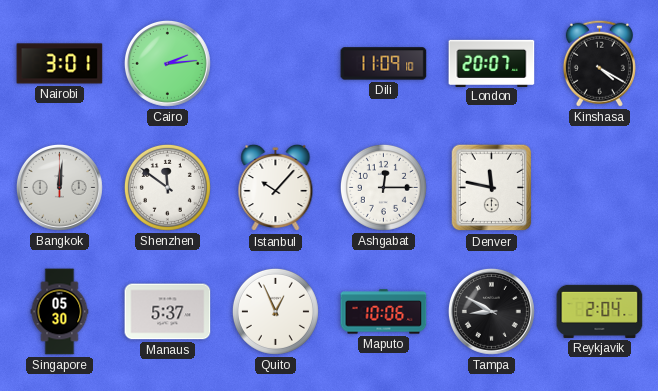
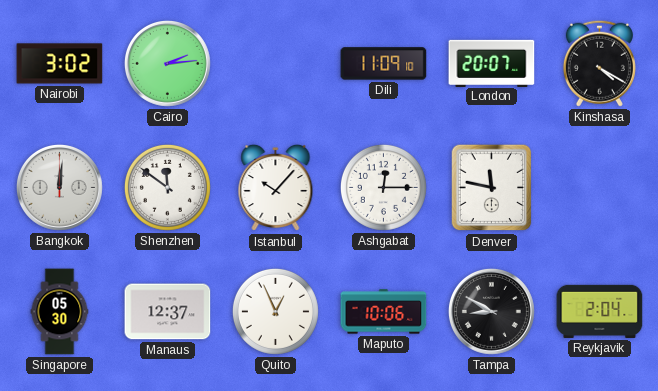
Nairobi: 3:01 -> 3:02 (60, 64)
Manaus: 5:37 -> 12:37 (168, 312)
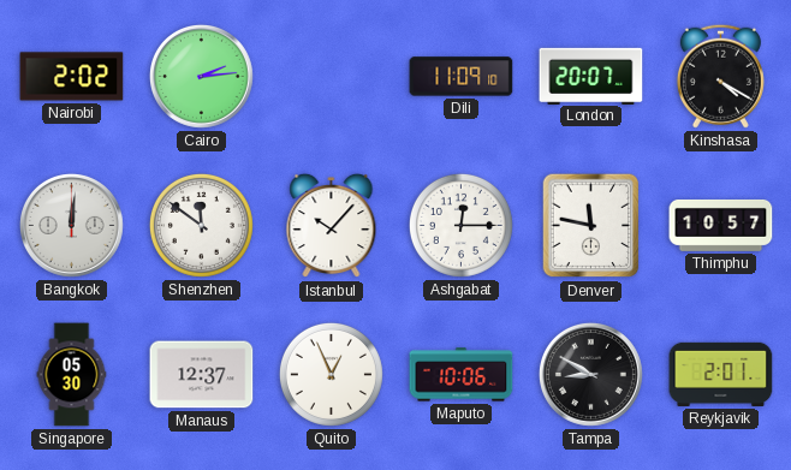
Nairobi: 3:02 -> 2:02 (72, 77)
Thimphu: none -> 10:57 (721, 225)
Reykjavik: 2:04 -> 2:01 (721, 374)
